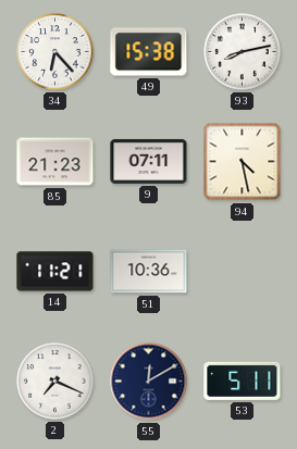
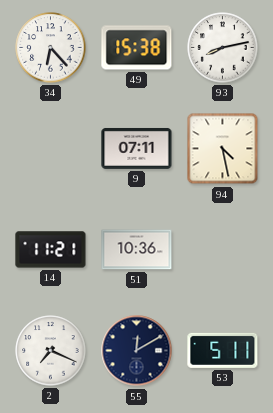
85: 21:23 -> none (55, 162)
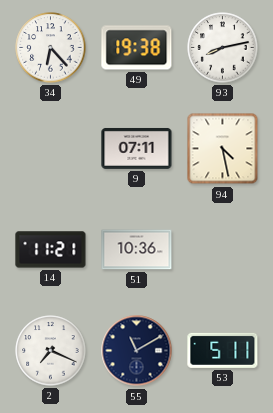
49: 15:38 -> 19:38 (137, 48)
55: 12:10 -> 11:10 (137, 351)
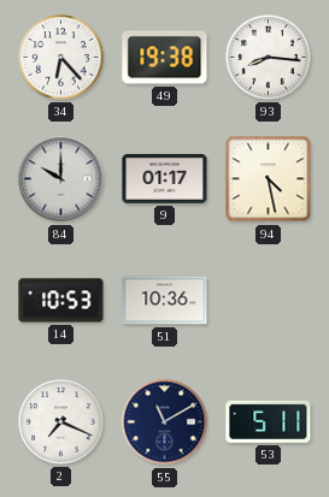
93: 8:13 -> 8:16 (269, 58)
84: none -> 10:00 (61, 179)
9: 07:11 -> 01:17 (165, 178)
14: 11:21 -> 10:53 (61, 301)
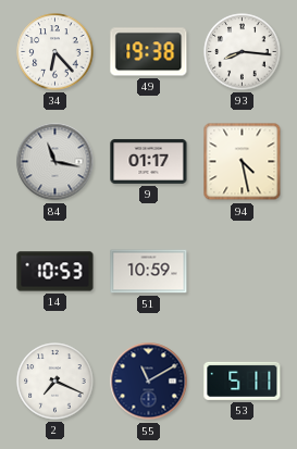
84: 10:00 -> 11:17 (55, 162)
51: 10:36 -> 10:59 (149, 272)
